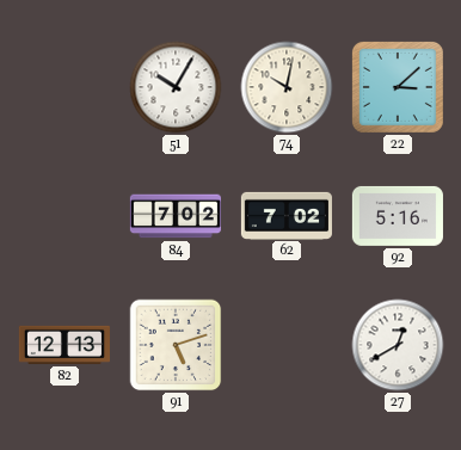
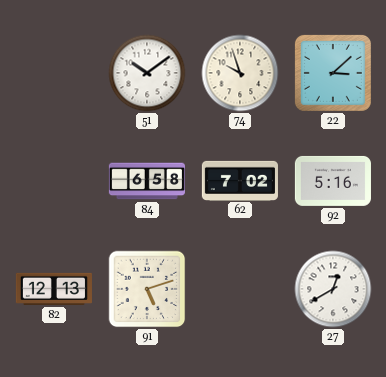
51: 10:05 -> 10:09 (147, 73)
74: 10:02 -> 9:57 (240, 73)
84: 7:02 -> 6:58 (147, 181)
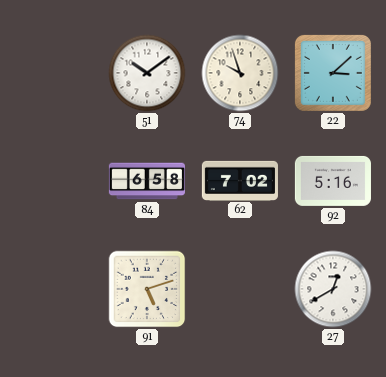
82: 12:13 -> none (54, 289)
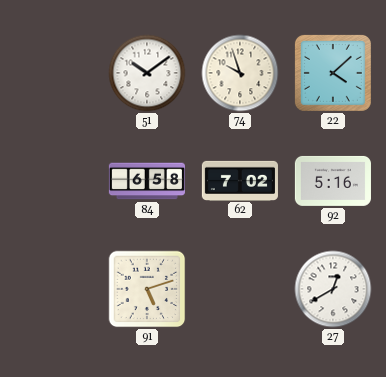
22: 3:08 -> 4:08 (333, 73)
